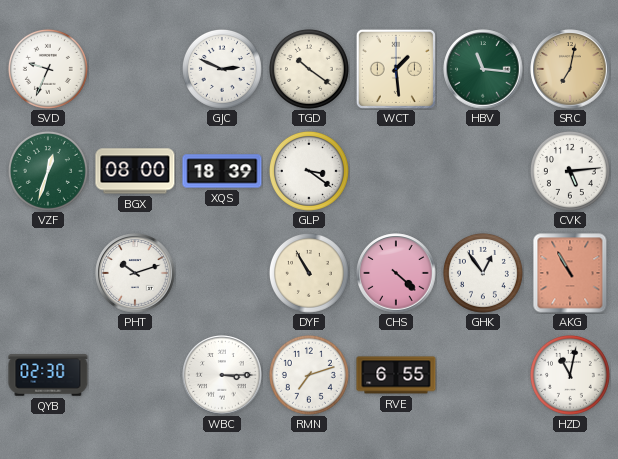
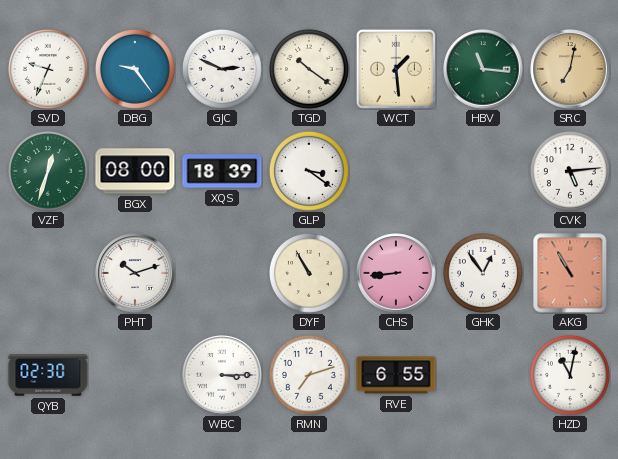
DBG: none -> 9:24 (135, 69)
CHS: 4:22 -> 8:44 (396, 273)
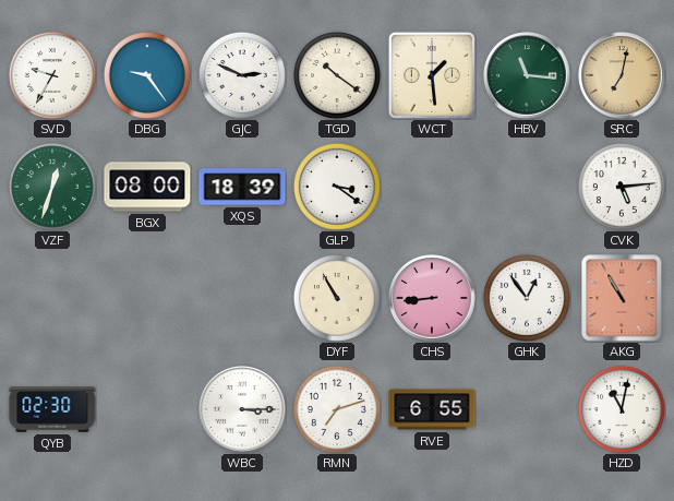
SVD: 9:34 -> 9:35 (52, 75)
PHT: 10:12 -> none (135, 273)
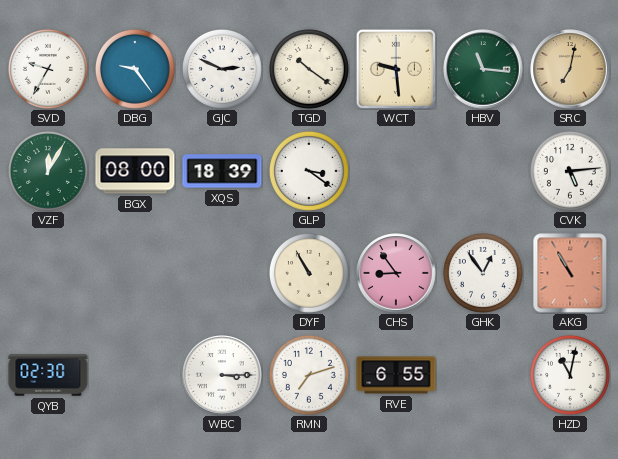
WCT: 1:29 -> 9:29 (396, 69)
VZF: 12:33 -> 12:05 (48, 171)
CHS: 8:44 -> 8:54 (396, 273)
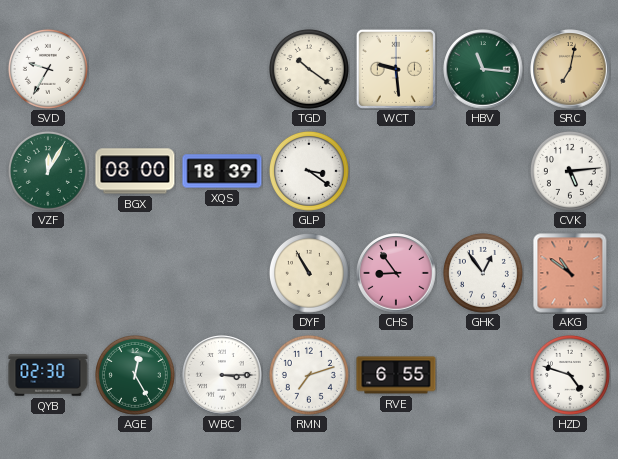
DBG: 9:24 -> none (135, 69)
GJC: 2:49 -> none (222, 69)
AKG: 10:55 -> 10:51 (570, 273)
AGE: none -> 12:25 (135, 375)
HZD: 11:02 -> 4:48 (570, 375)
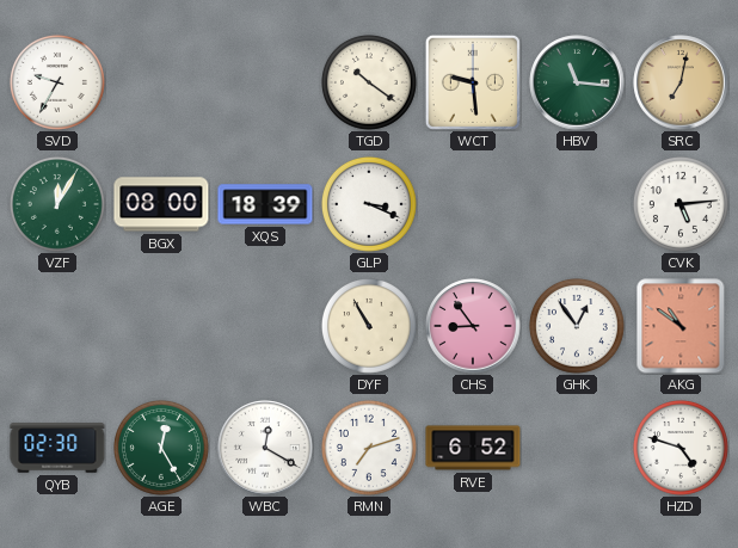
GLP: 3:21 -> 3:19 (369, 204)
WBC: 3:15 -> 12:20 (265, 448)
RVE: 6:55 -> 6:52 (473, 448)
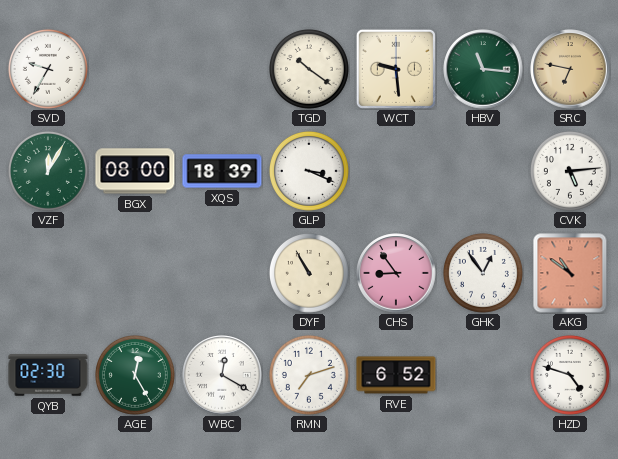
SRC: 7:02 -> 6:47 (570, 69)
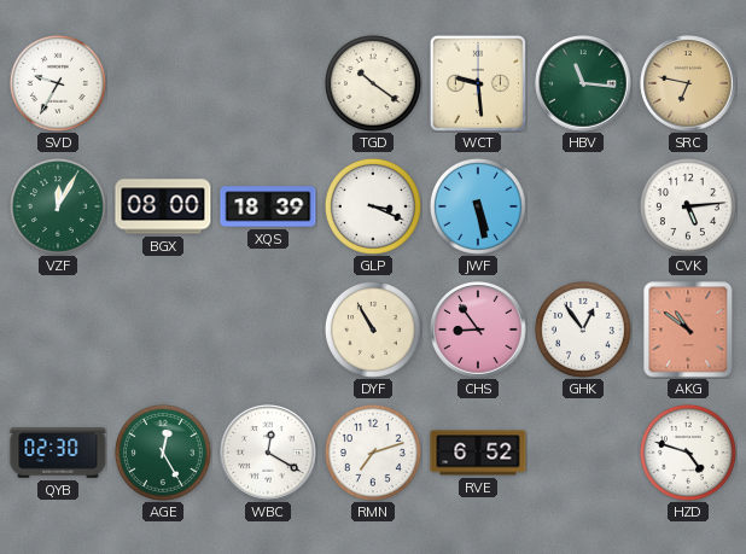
JWF: none -> 5:28 (478, 206)
